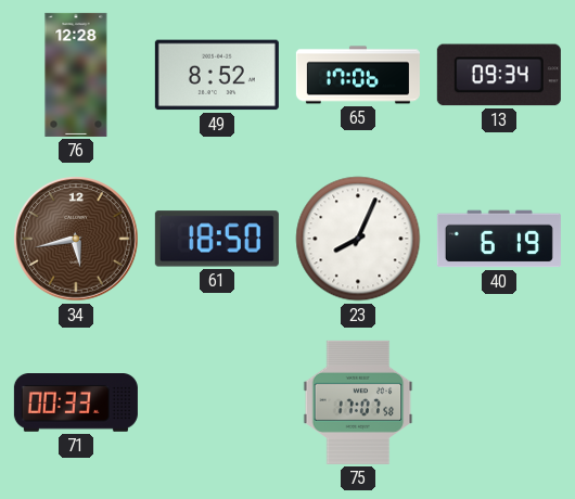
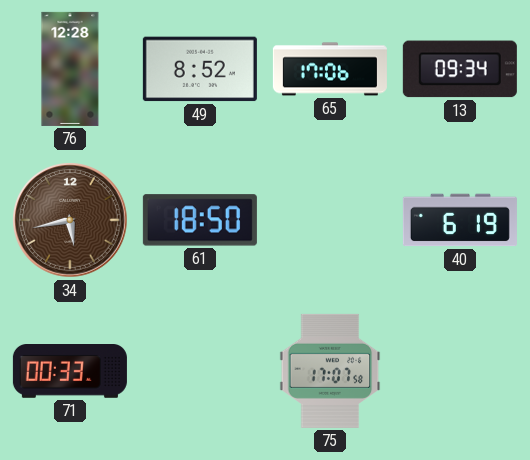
23: 8:04 -> none (358, 239)
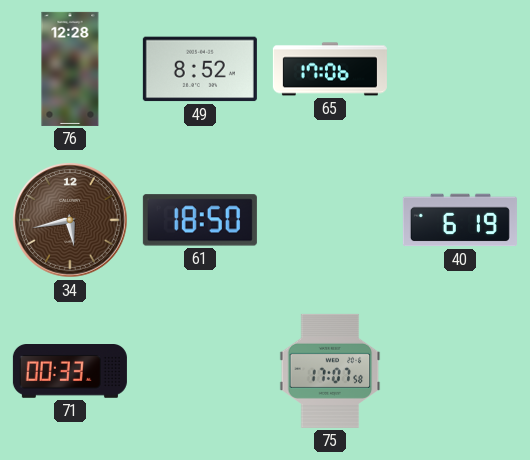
13: 09:34 -> none (460, 69)
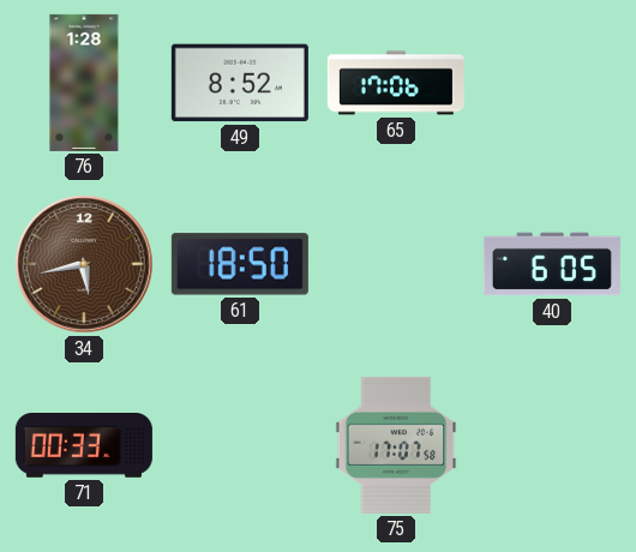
76: 12:28 -> 1:28 (84, 83)
40: 6:19 -> 6:05 (552, 264)
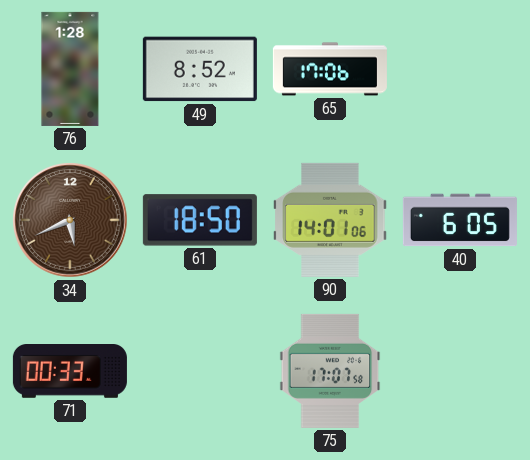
34: 5:43 -> 5:41 (70, 220)
90: none -> 14:01 (330, 220)
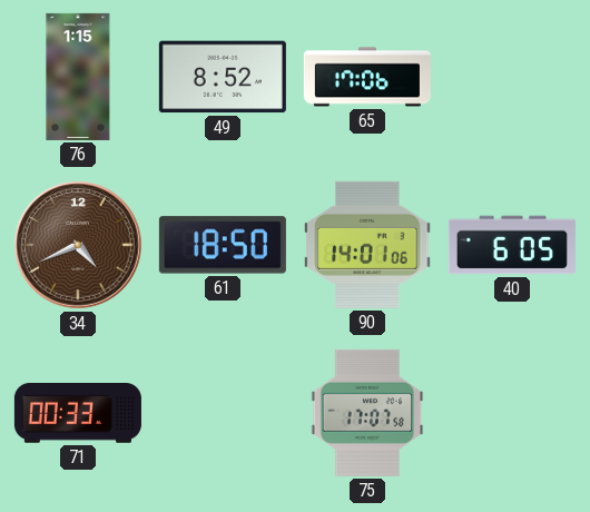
76: 1:28 -> 1:15 (78, 77)
34: 5:41 -> 4:41 (78, 245)
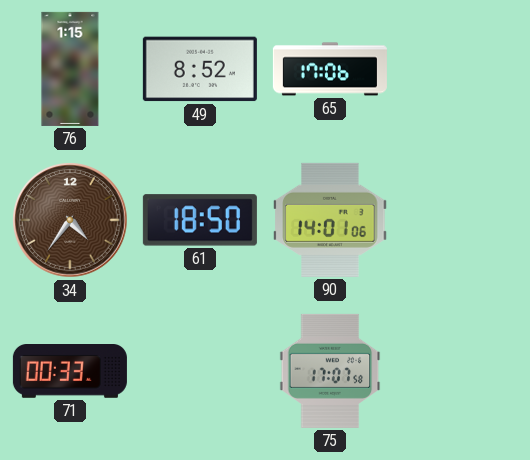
34: 4:41 -> 4:36 (70, 220)
40: 6:05 -> none (512, 245)
